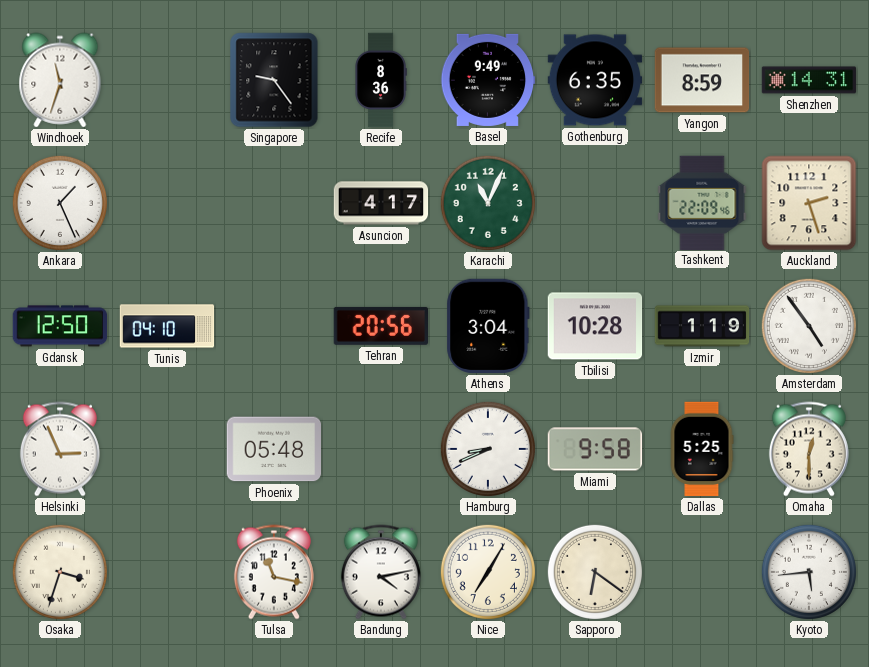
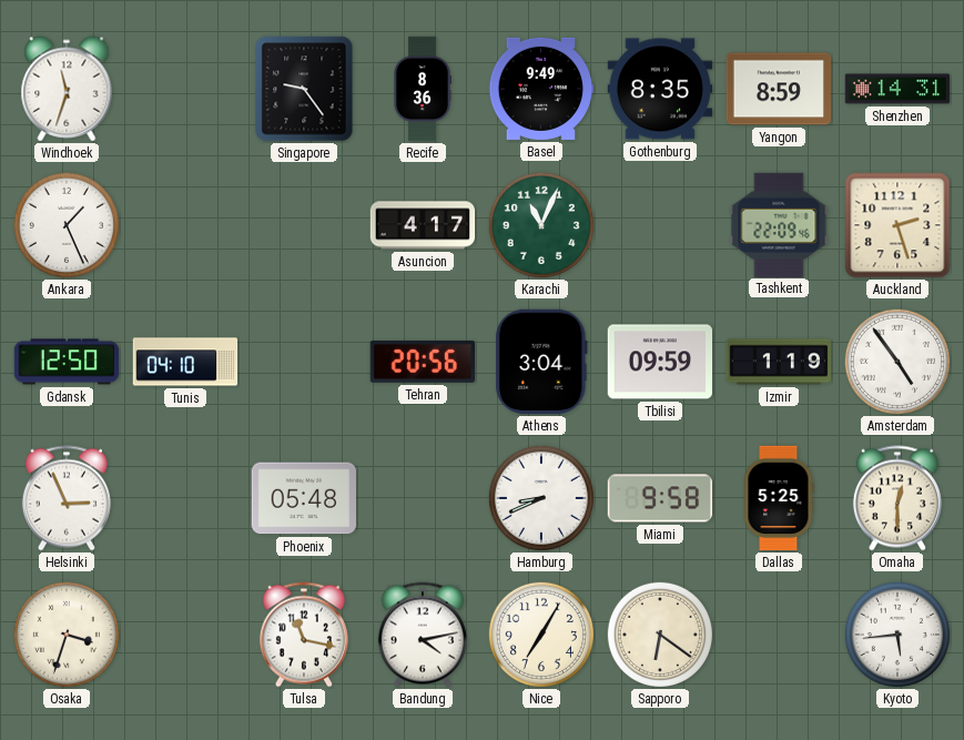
Gothenburg: 6:35 -> 8:35 (660, 89)
Tbilisi: 10:28 -> 09:59 (660, 362)
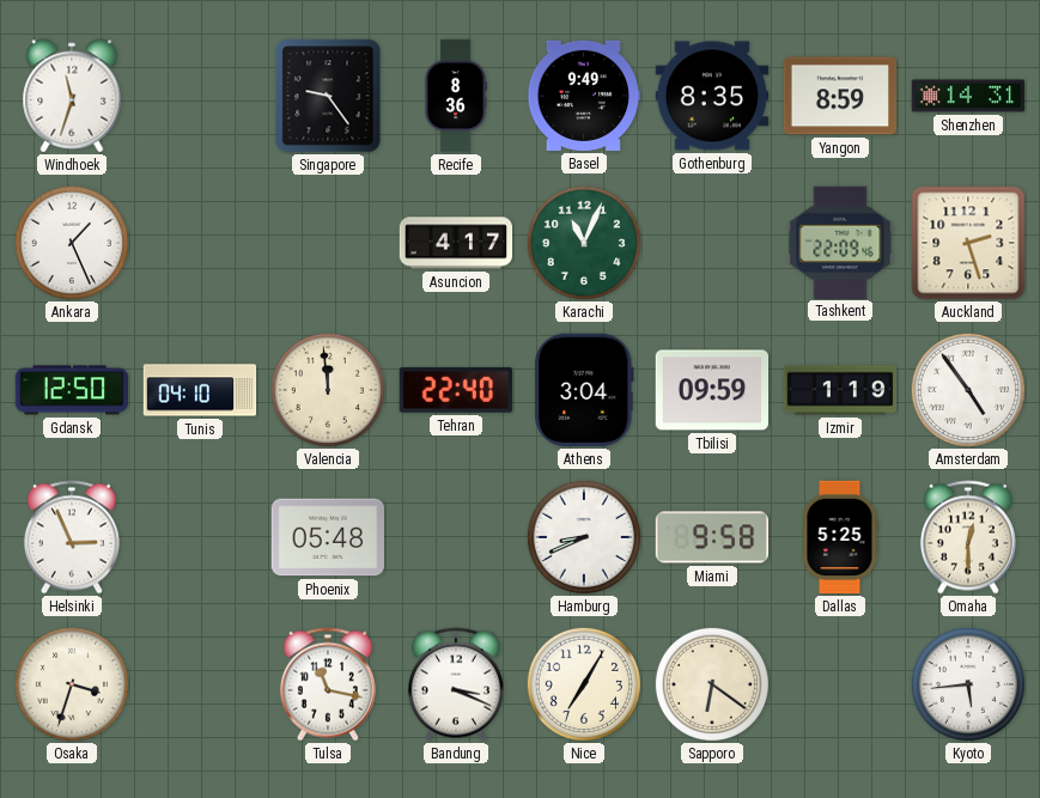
Valencia: none -> 11:59 (328, 390)
Tehran: 20:56 -> 22:40 (455, 390)
Bandung: 4:13 -> 3:19 (456, 684)
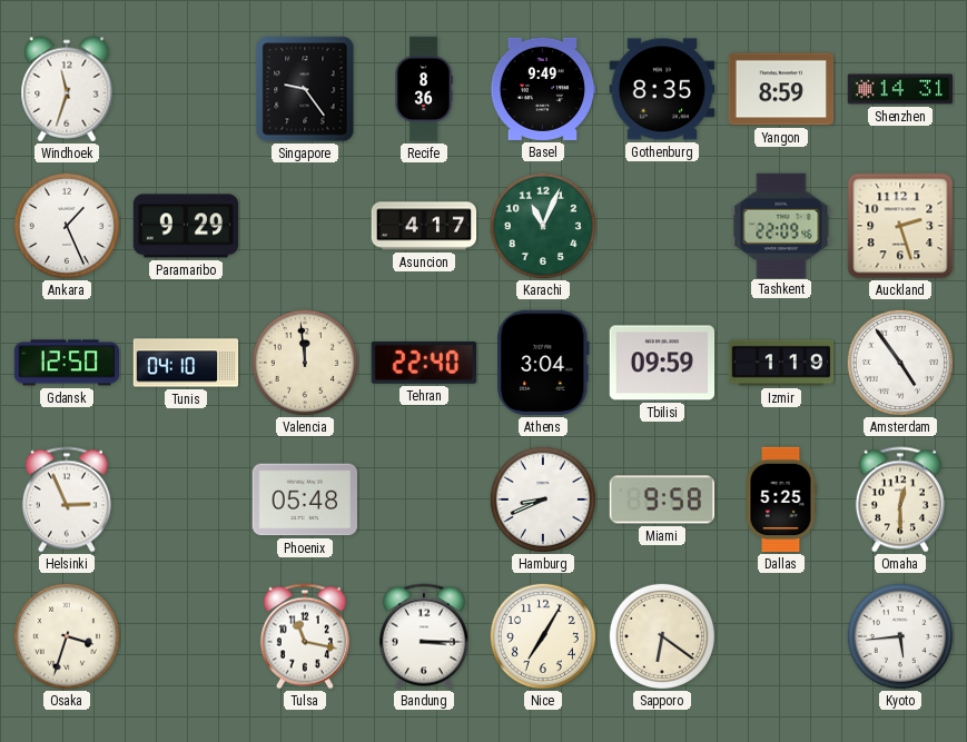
Paramaribo: none -> 9:29 (186, 226)
Bandung: 3:19 -> 3:15 (424, 636)
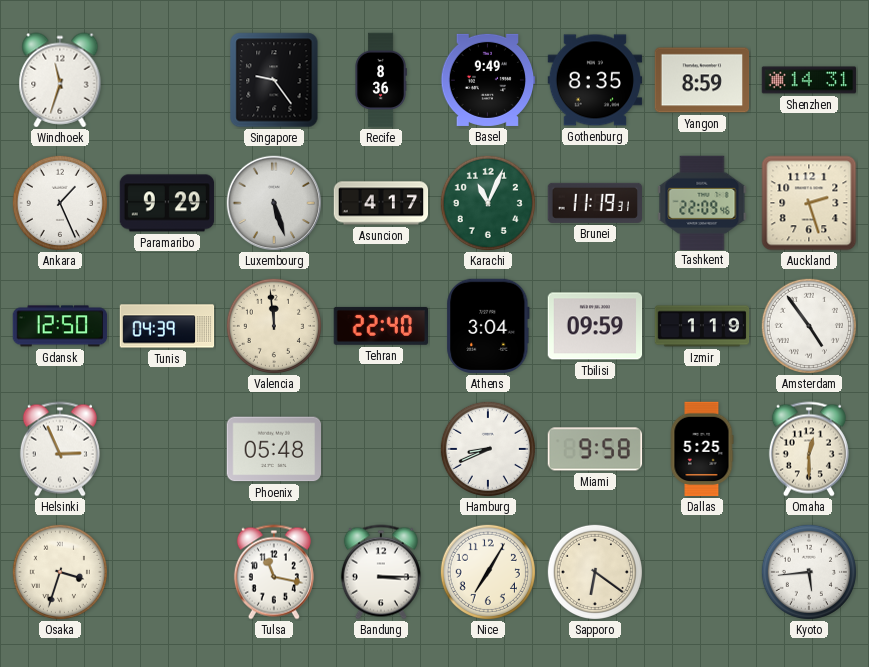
Luxembourg: none -> 5:27 (274, 203)
Brunei: none -> 11:19 (594, 203)
Tunis: 04:10 -> 04:39 (167, 326)
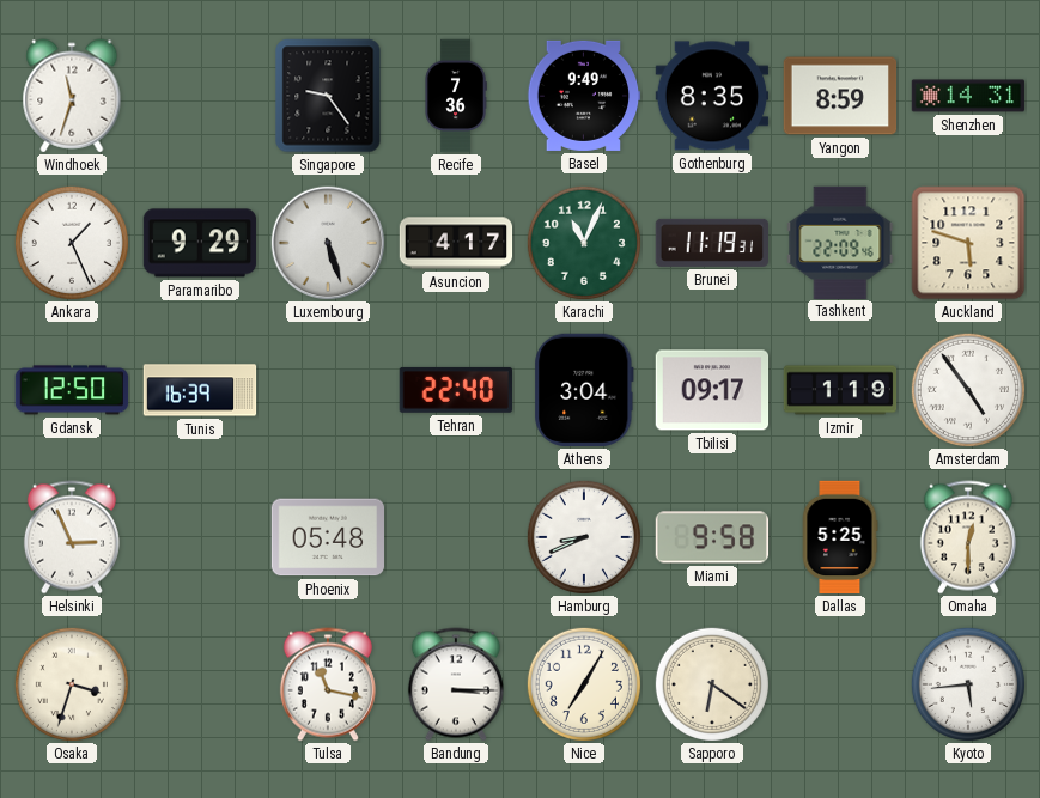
Recife: 8:36 -> 7:36 (456, 96)
Auckland: 2:27 -> 5:48 (968, 243)
Tunis: 04:39 -> 16:39 (200, 390)
Valencia: 11:59 -> none (274, 326)
Tbilisi: 09:59 -> 09:17 (712, 390)
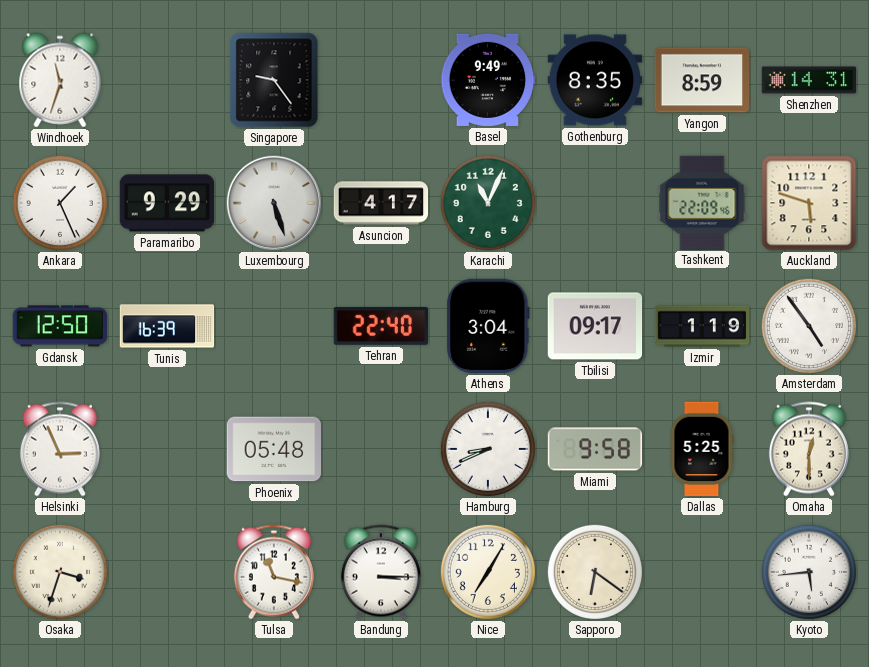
Recife: 7:36 -> none (456, 96)
Brunei: 11:19 -> none (711, 243)
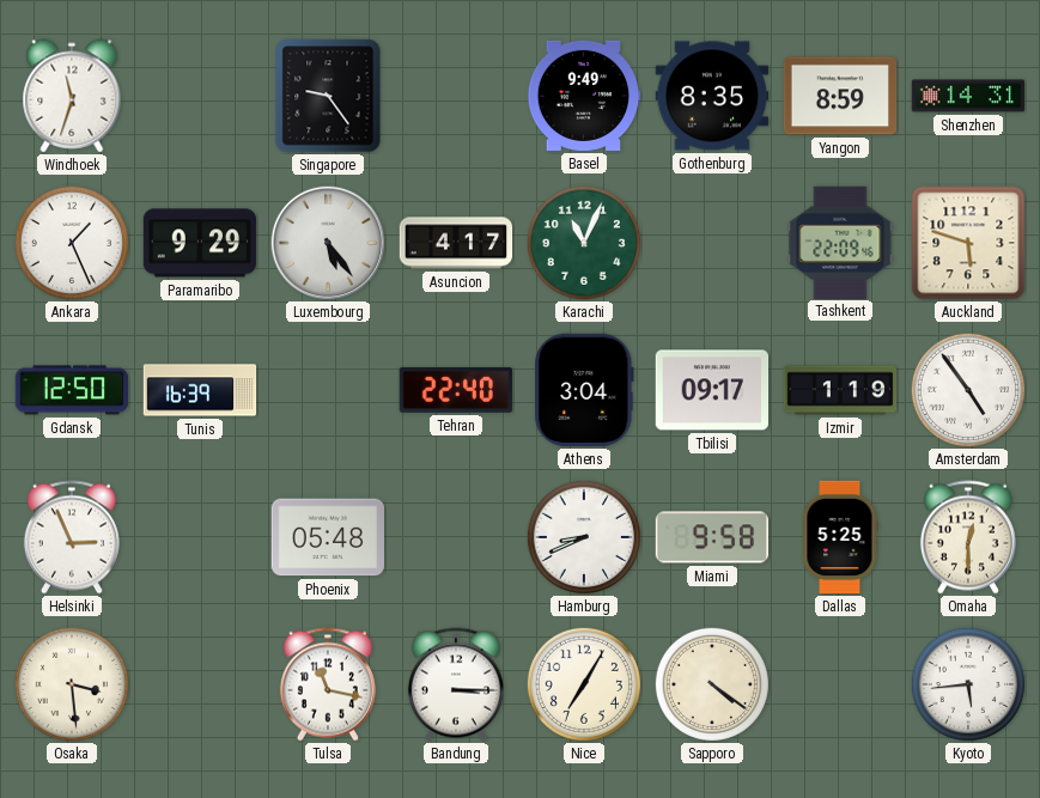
Luxembourg: 5:27 -> 5:24 (328, 243)
Osaka: 3:33 -> 3:29 (72, 684)
Sapporo: 6:21 -> 4:21 (712, 684)
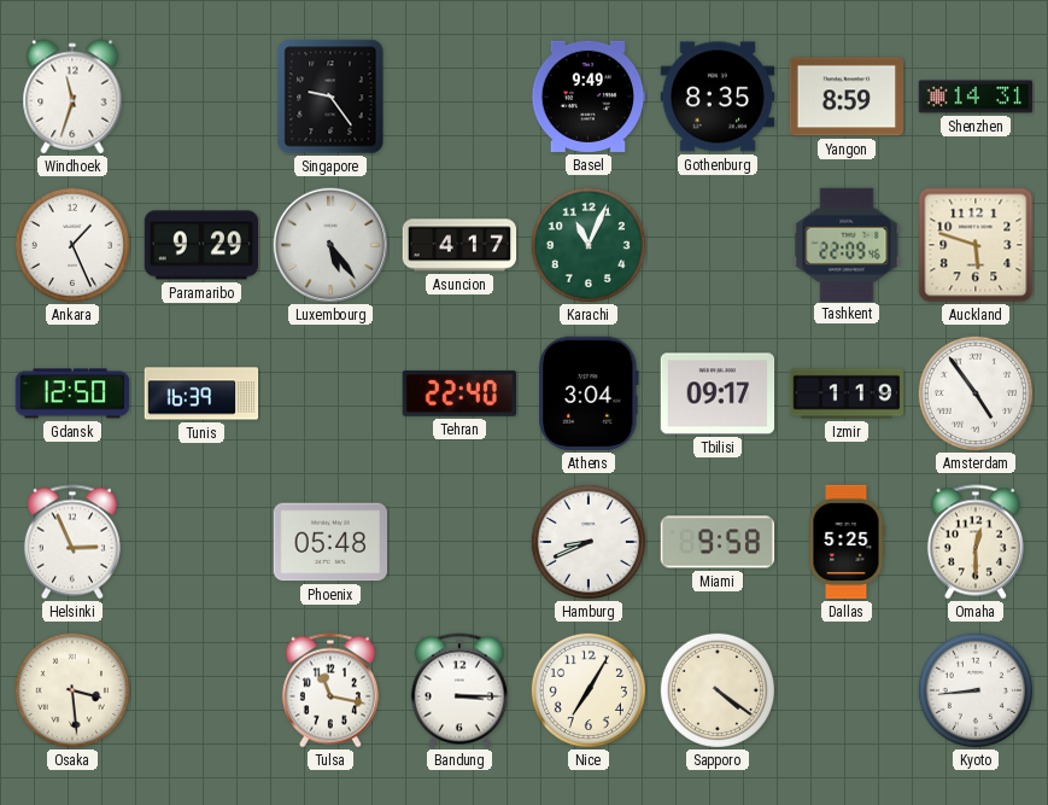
Kyoto: 5:44 -> 8:44 (976, 690)
